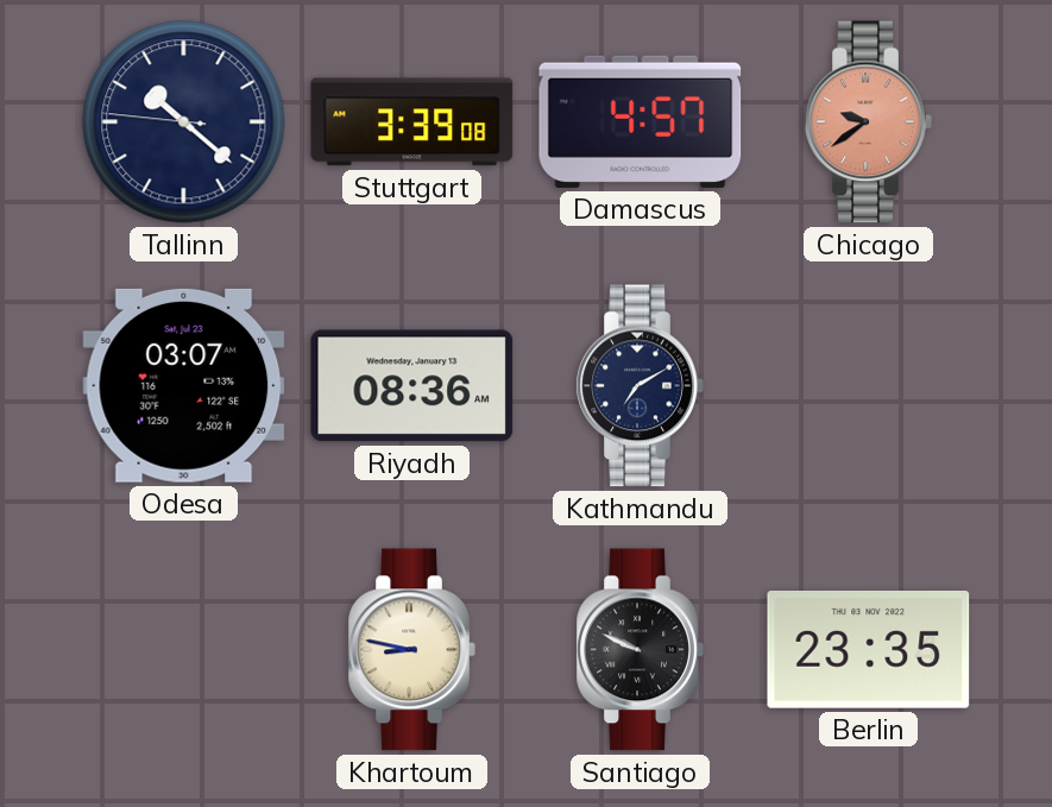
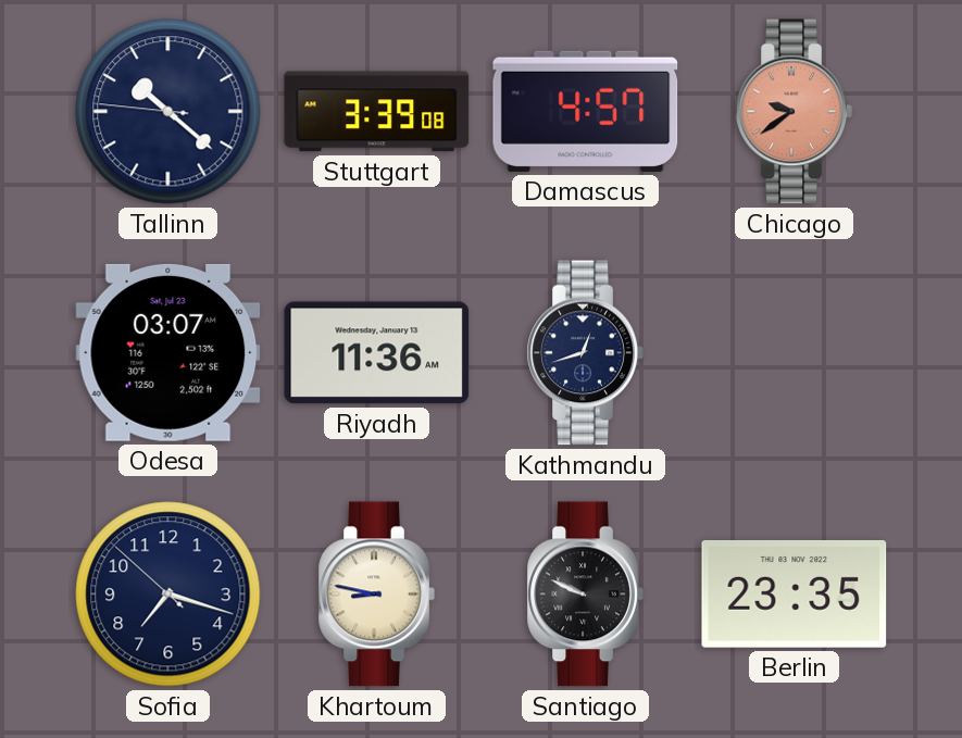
Riyadh: 08:36 -> 11:36 (377, 353)
Kathmandu: 7:10 -> 12:42 (585, 353)
Sofia: none -> 7:17 (168, 595)
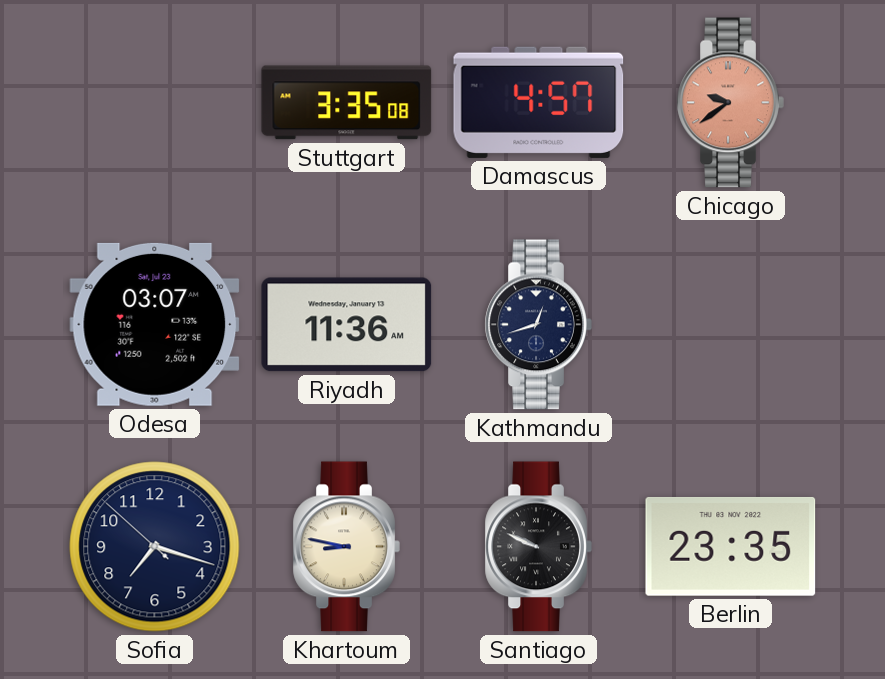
Tallinn: 10:21 -> none (168, 112)
Stuttgart: 3:39 -> 3:35 (347, 103)
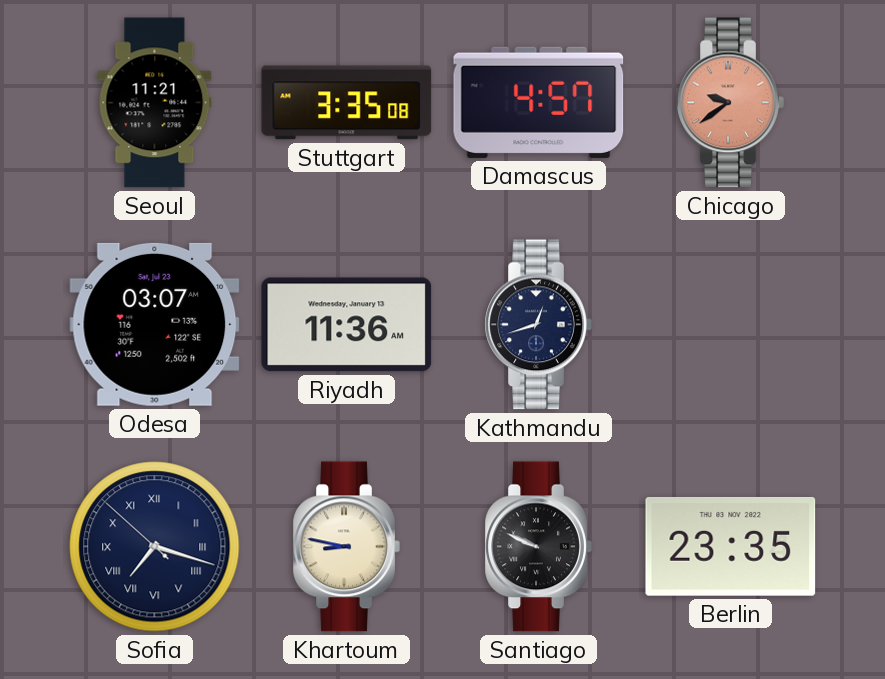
Seoul: none -> 11:21 (155, 103)
Sofia numerals: Arabic -> Roman (155, 547)
